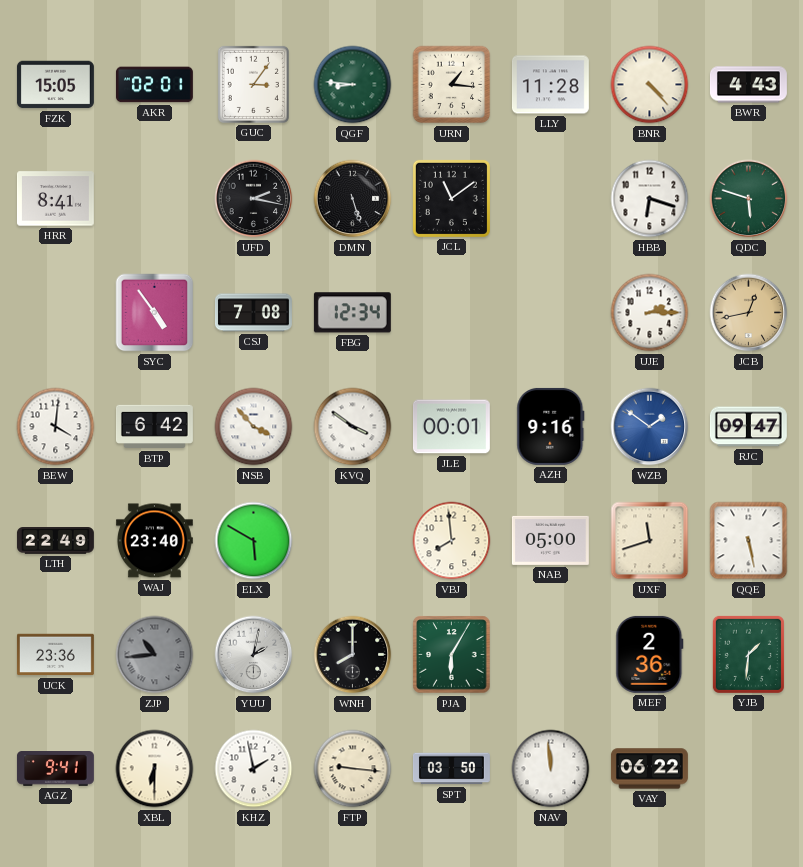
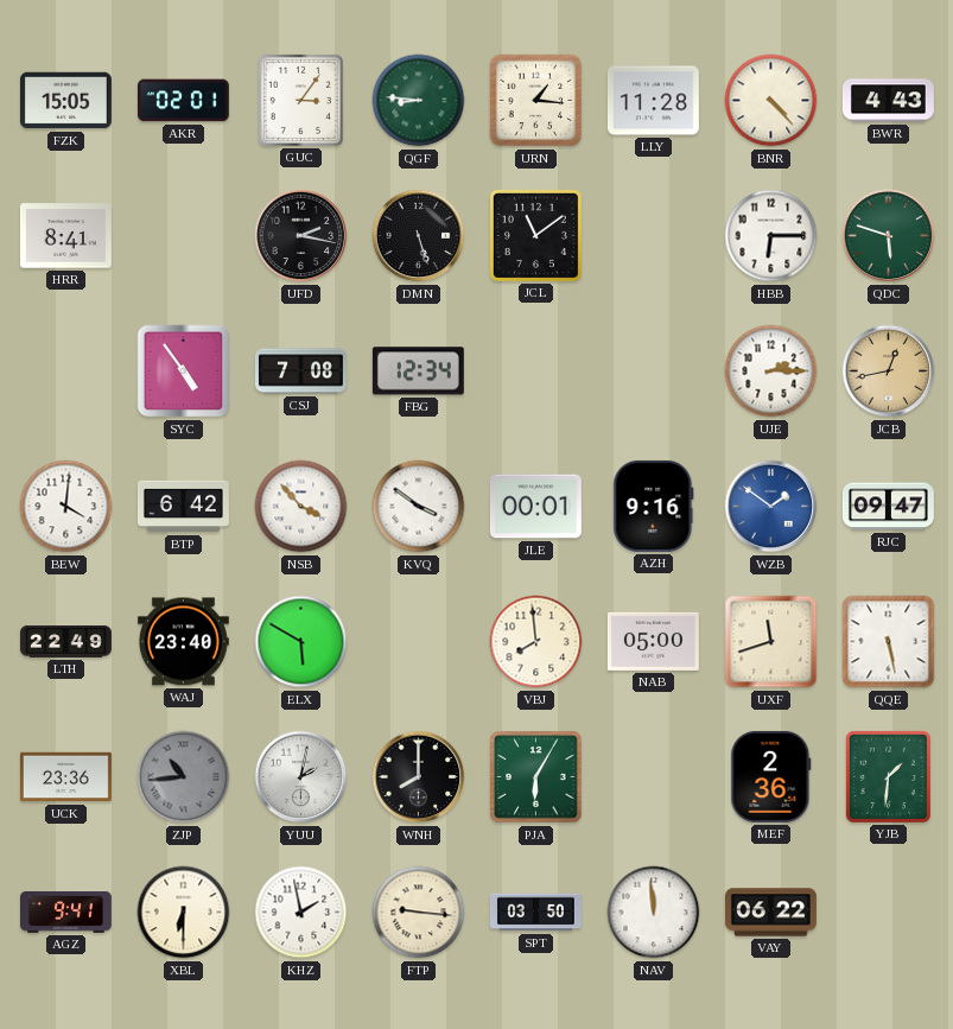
HBB: 6:18 -> 6:15 (771, 236)
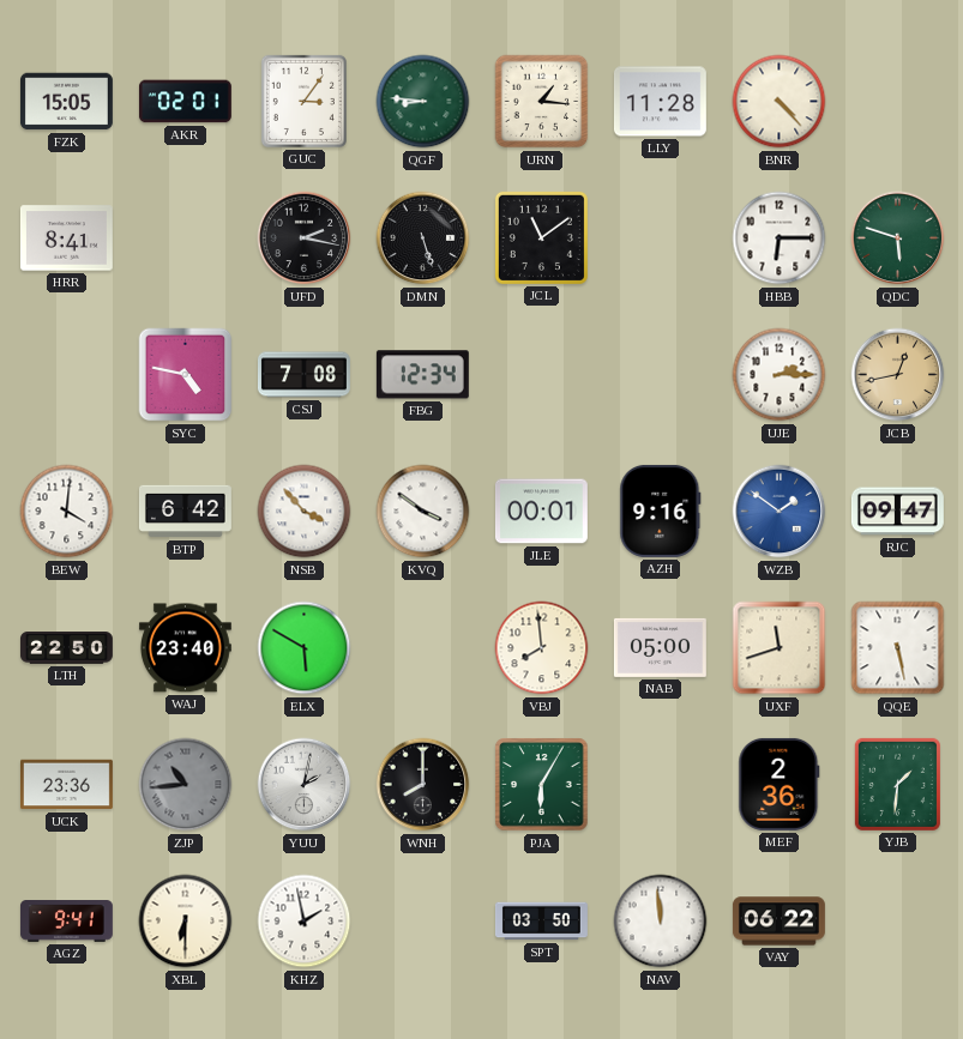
BWR: 4:43 -> none (888, 101)
SYC: 4:54 -> 4:47 (186, 375)
LTH: 22:49 -> 22:50 (66, 648)
FTP: 9:16 -> none (419, 913)
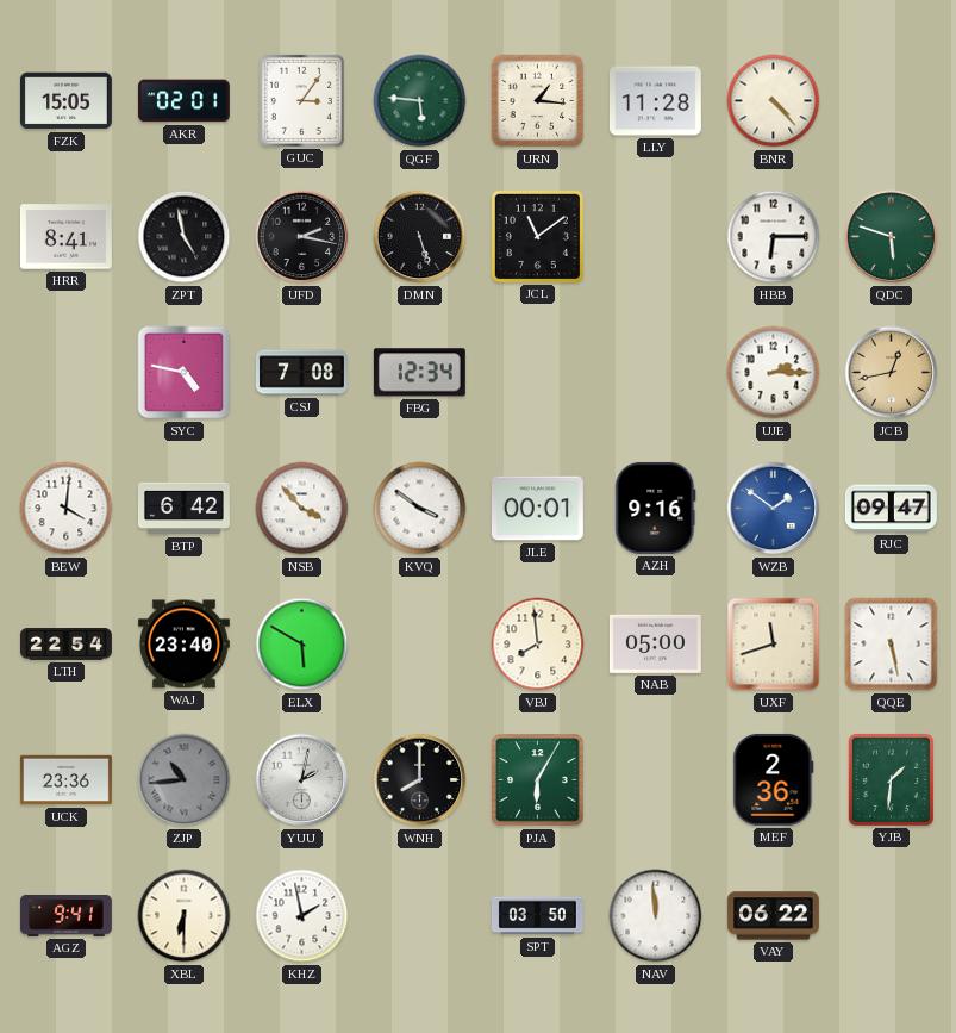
QGF: 8:46 -> 5:46 (420, 101)
ZPT: none -> 4:58 (185, 237)
LTH: 22:50 -> 22:54 (65, 645)
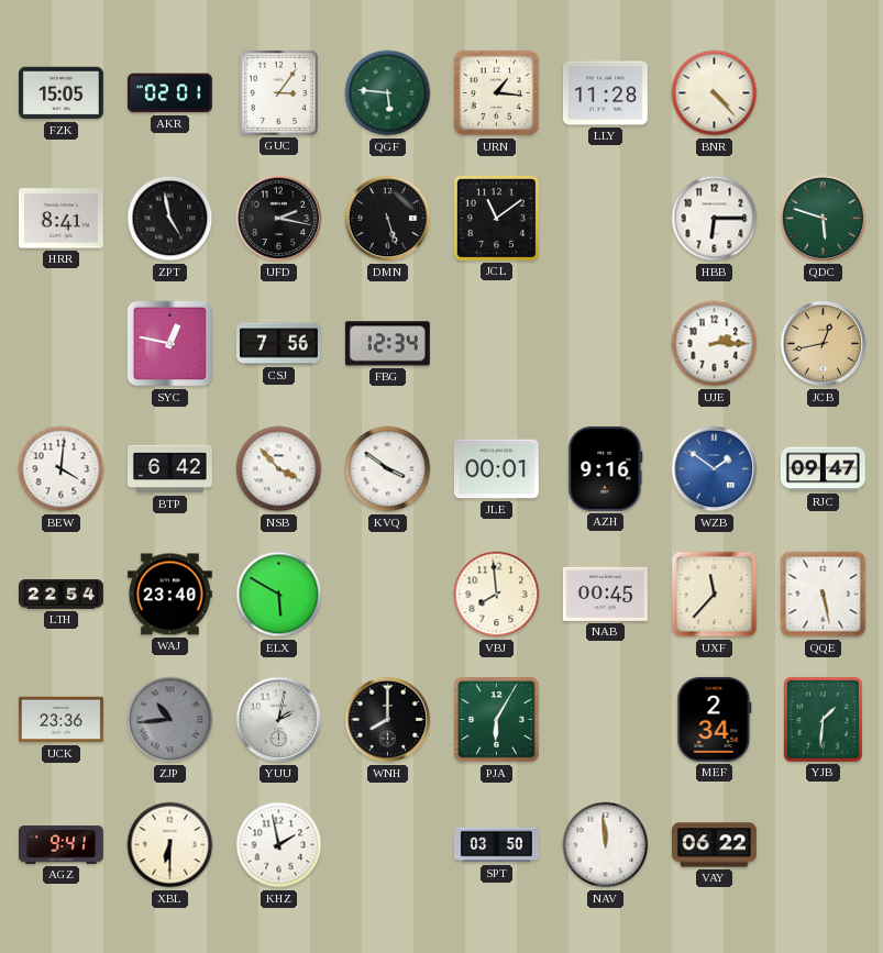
SYC: 4:47 -> 12:47 (170, 344)
CSJ: 7:08 -> 7:56 (278, 344)
NAB: 05:00 -> 00:45 (605, 594)
UXF: 11:42 -> 11:37 (715, 595)
MEF: 2:36 -> 2:34 (715, 719)
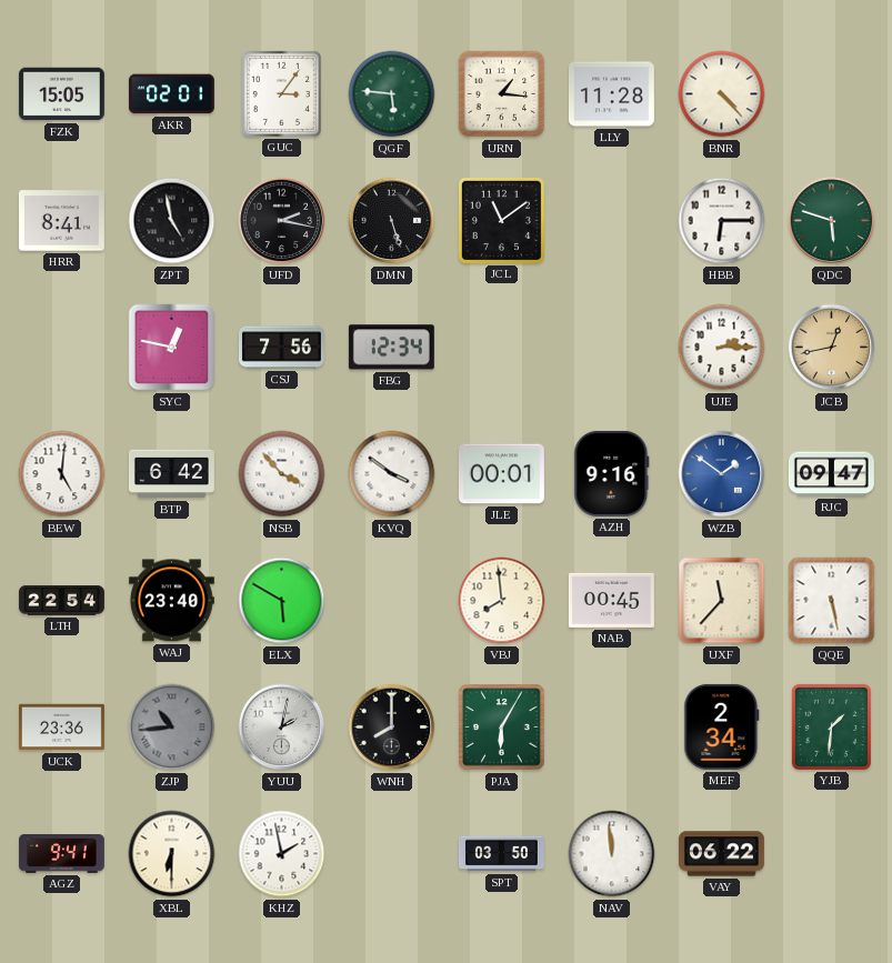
BEW: 4:01 -> 5:01 (62, 474)
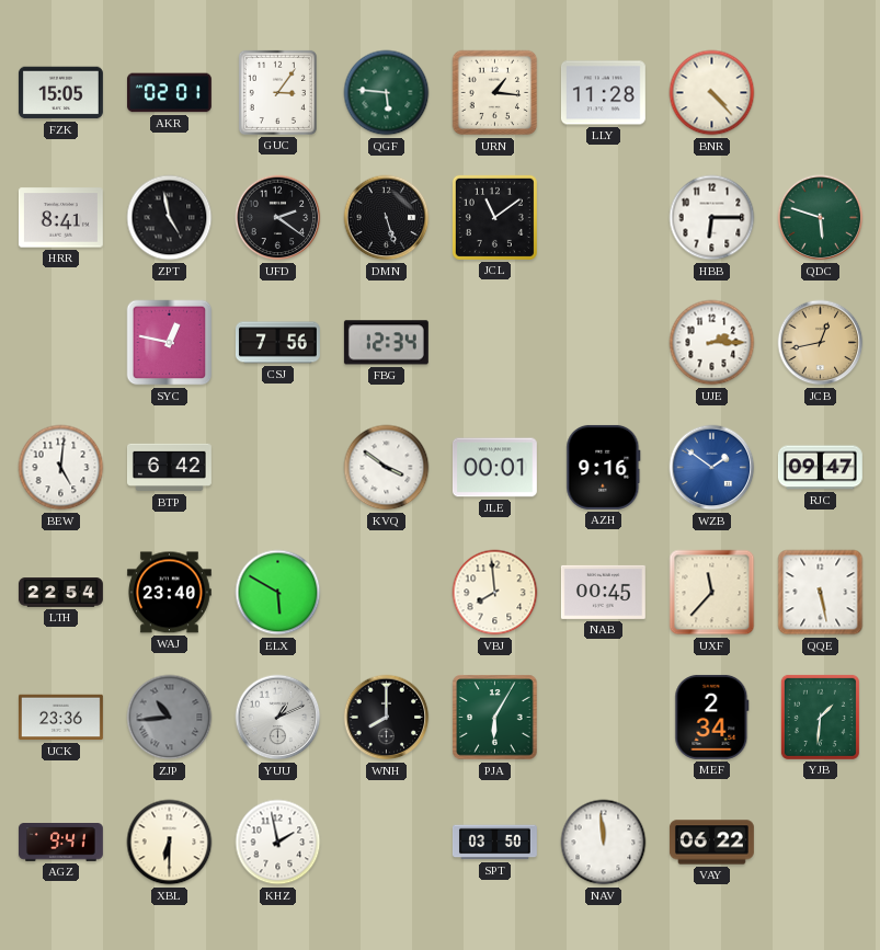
UFD: 2:17 -> 2:21 (278, 218)
NSB: 3:53 -> none (282, 474)
YUU: 2:02 -> 1:11 (278, 718)
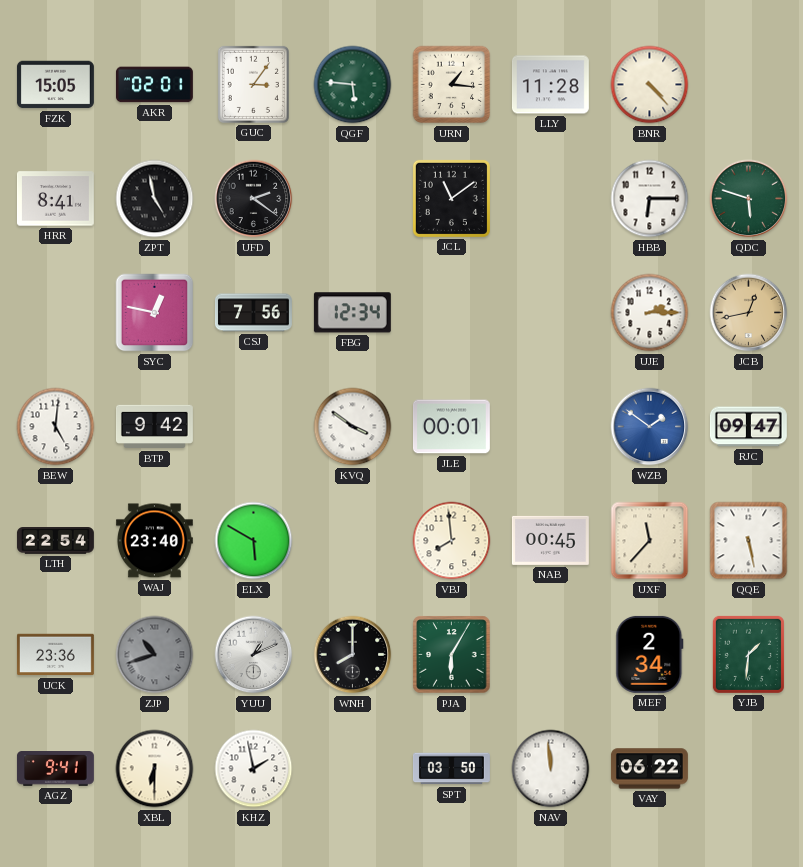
DMN: 5:27 -> none (387, 218)
BTP: 6:42 -> 9:42 (155, 427)
AZH: 9:16 -> none (604, 467)
ZJP: 10:44 -> 10:42 (155, 655)
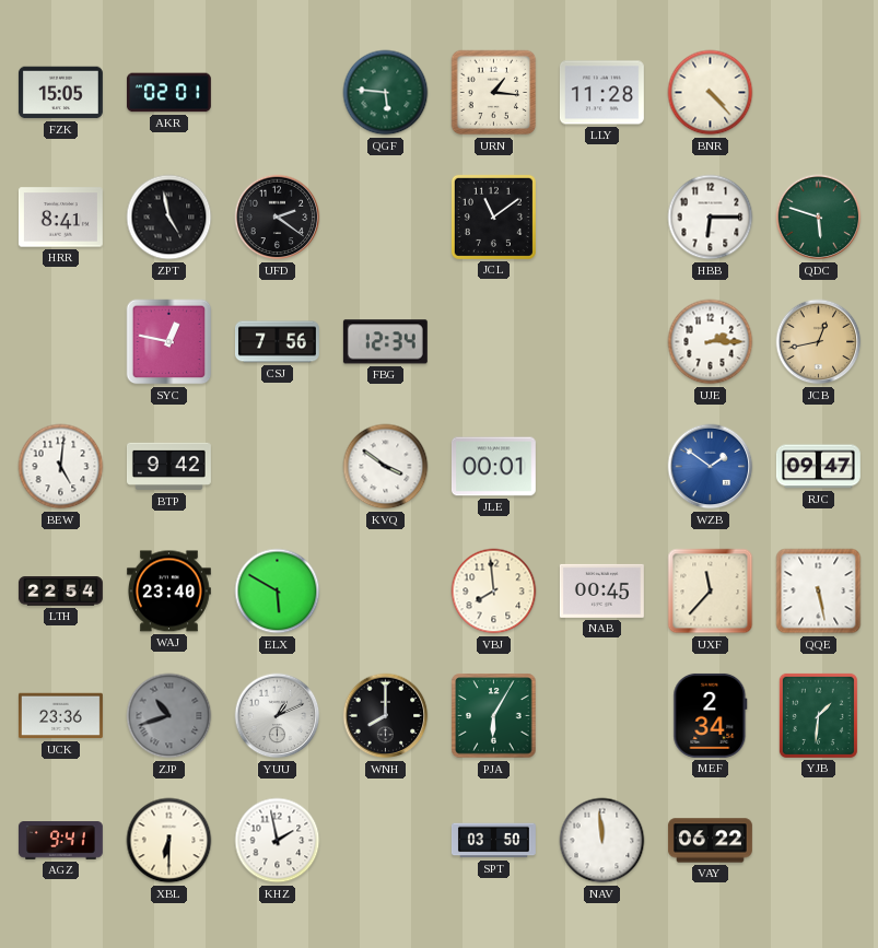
GUC: 3:06 -> none (253, 84)
